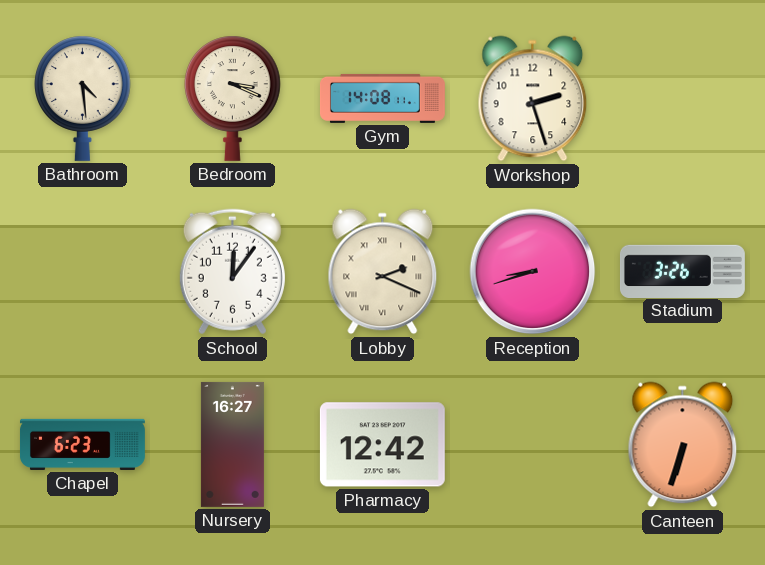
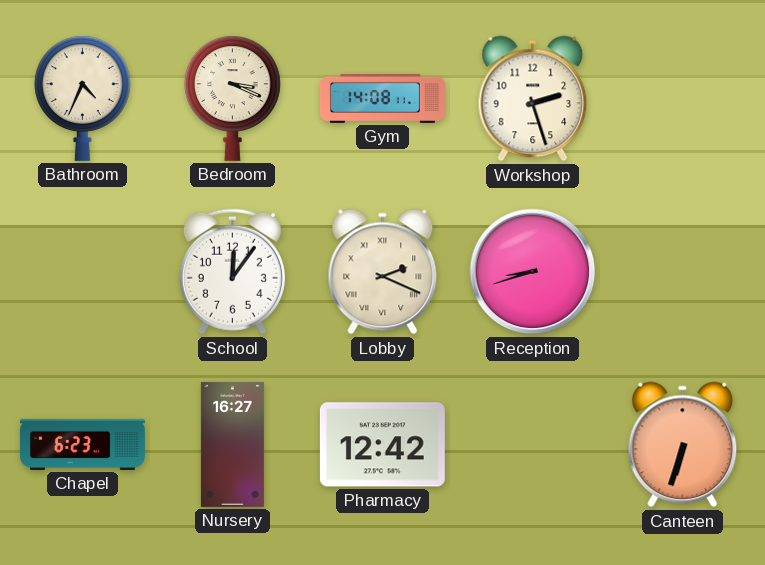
Bathroom: 4:29 -> 4:34 (83, 98)
Stadium: 3:26 -> none (682, 271)
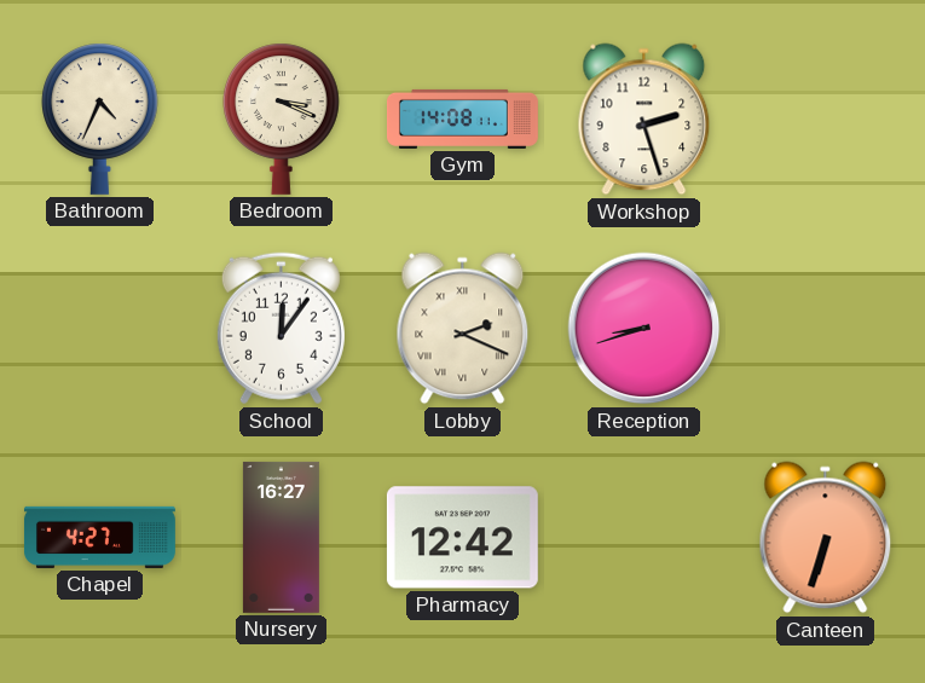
Chapel: 6:23 -> 4:27 (99, 537)
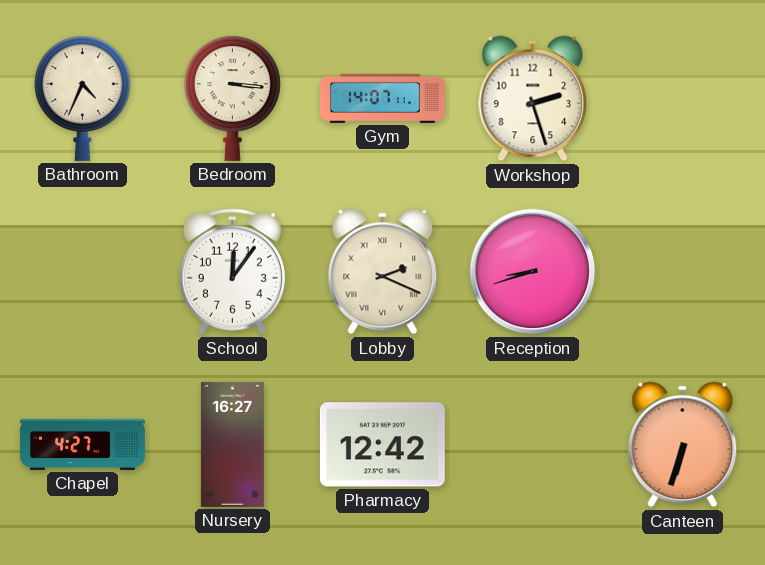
Bedroom: 3:19 -> 3:16 (233, 98)
Gym: 14:08 -> 14:07 (382, 98)
